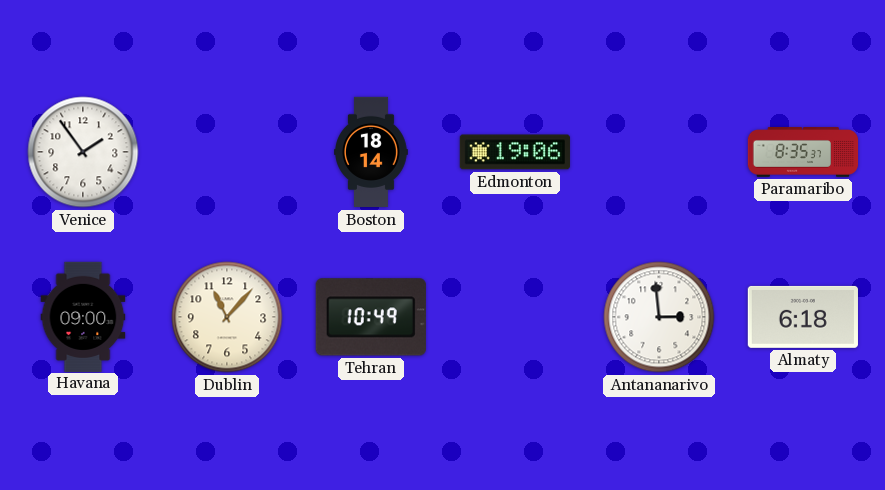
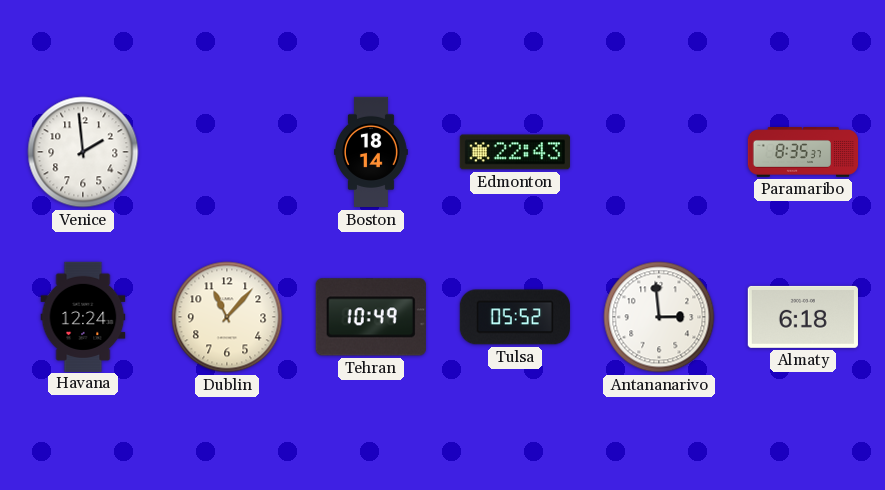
Venice: 1:54 -> 1:59 (83, 152)
Edmonton: 19:06 -> 22:43 (515, 152)
Havana: 09:00 -> 12:24 (83, 316)
Tulsa: none -> 05:52 (515, 317)
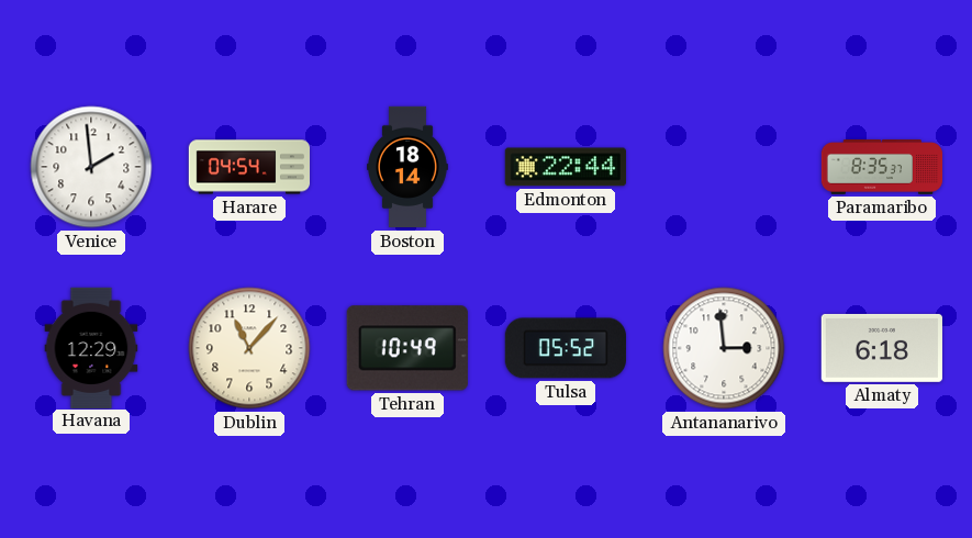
Harare: none -> 04:54 (248, 167)
Edmonton: 22:43 -> 22:44 (566, 167)
Havana: 12:24 -> 12:29 (91, 347)
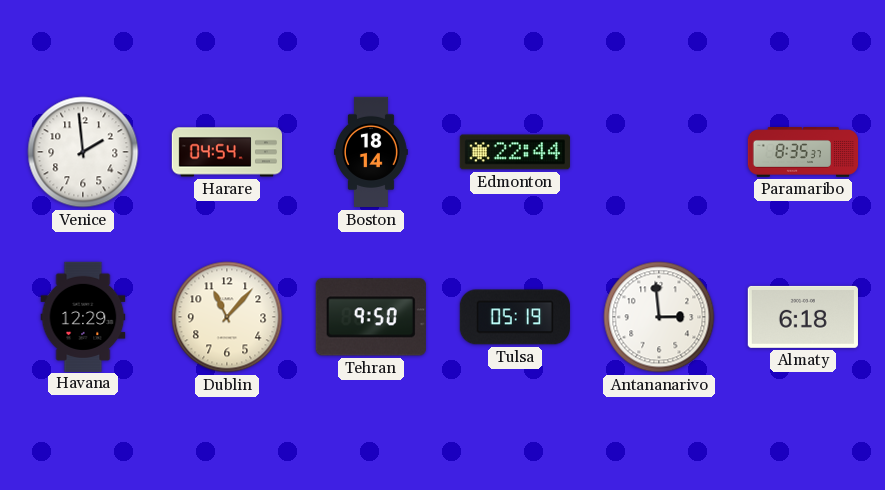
Tehran: 10:49 -> 9:50 (371, 317)
Tulsa: 05:52 -> 05:19 (515, 317)
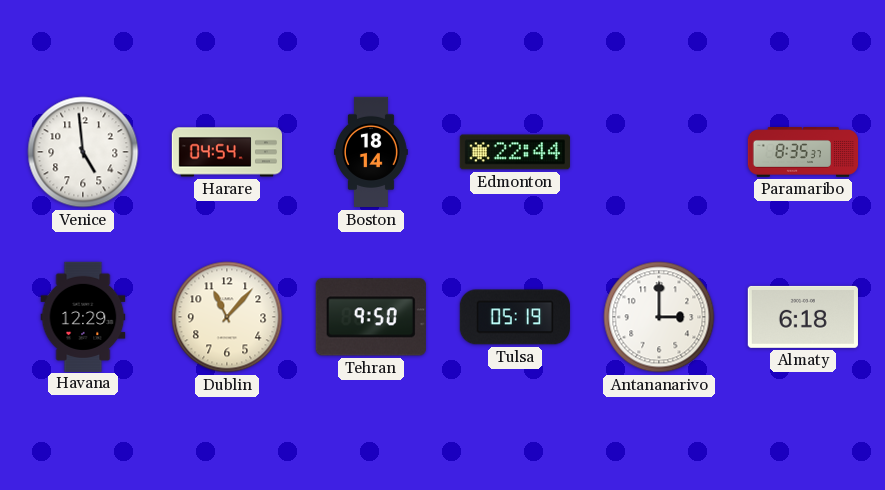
Venice: 1:59 -> 4:59 (83, 152)
Antananarivo: 2:59 -> 3:00 (659, 317)
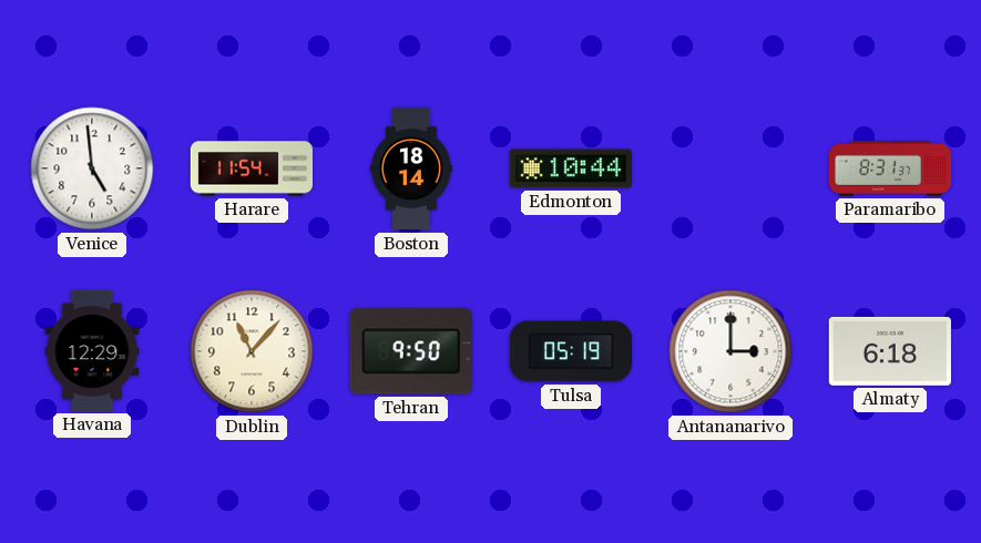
Harare: 04:54 -> 11:54 (251, 168)
Edmonton: 22:44 -> 10:44 (571, 168)
Paramaribo: 8:35 -> 8:31 (890, 170)
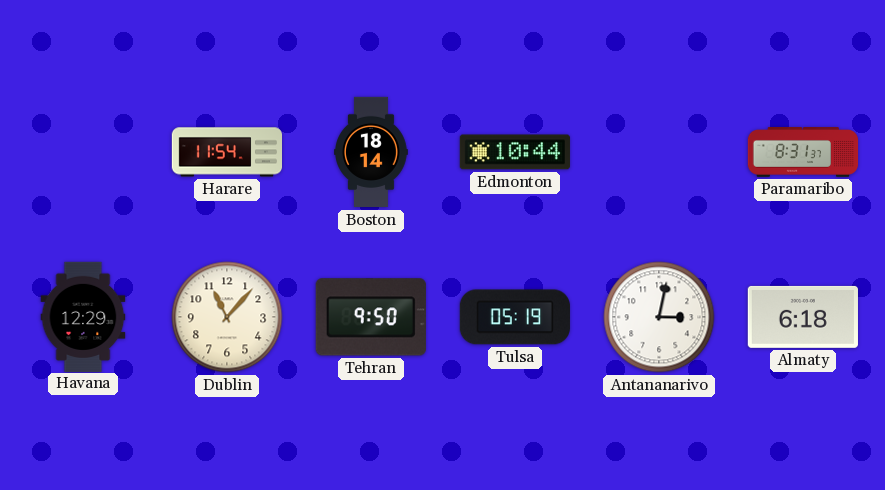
Venice: 4:59 -> none (92, 168)
Antananarivo: 3:00 -> 3:02 (659, 317)
